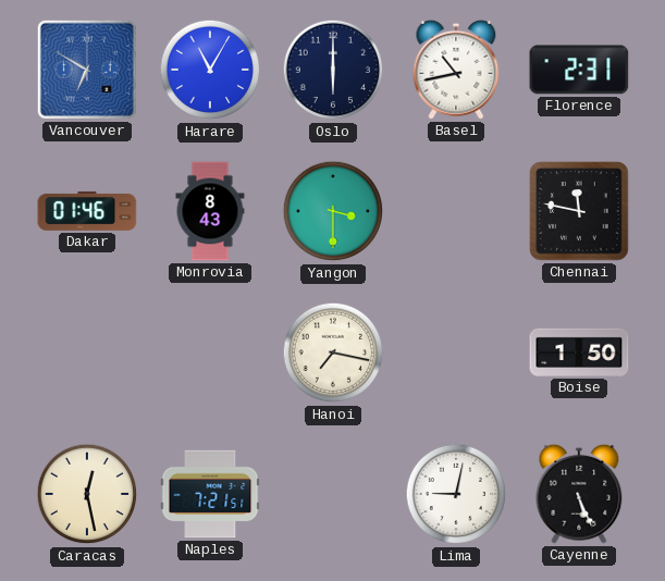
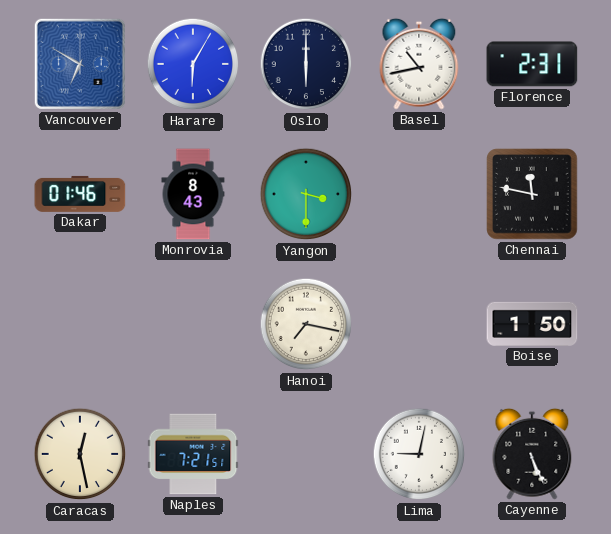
Harare: 11:05 -> 6:05 (193, 64)
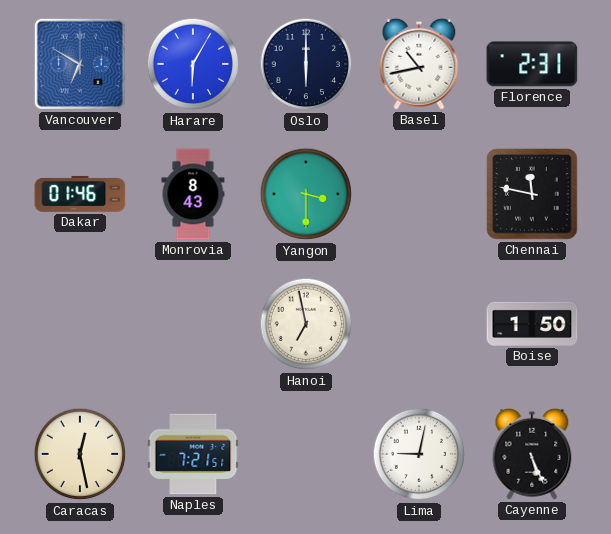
Hanoi: 7:17 -> 6:58 (306, 324)
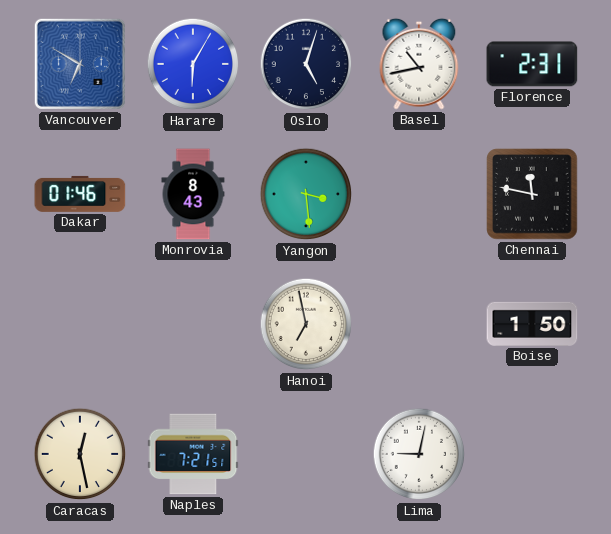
Oslo: 6:00 -> 5:03 (306, 64)
Yangon: 3:30 -> 3:29 (306, 194)
Cayenne: 5:26 -> none (532, 454)
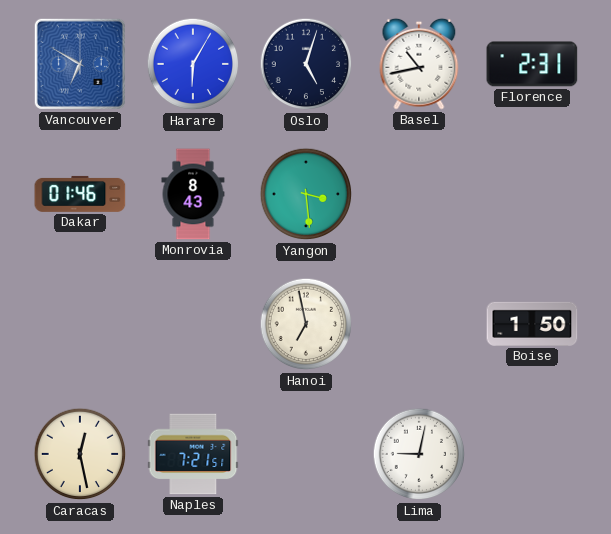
Chennai: 11:47 -> none (532, 194)
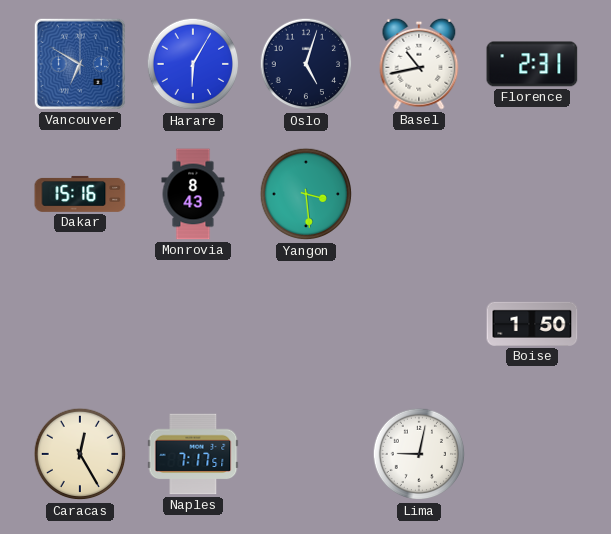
Dakar: 01:46 -> 15:16 (80, 194)
Hanoi: 6:58 -> none (306, 324)
Caracas: 12:28 -> 12:25 (80, 454)
Naples: 7:21 -> 7:17 (193, 454)
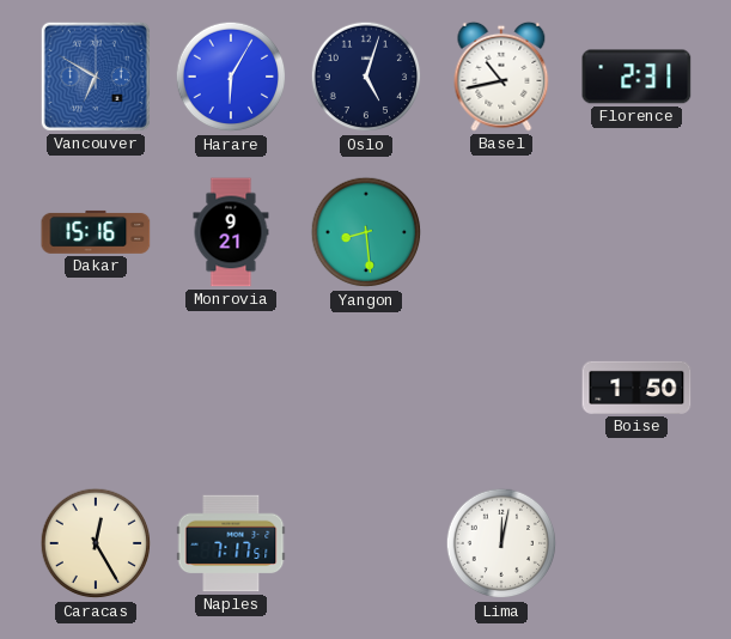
Monrovia: 8:43 -> 9:21 (231, 232)
Yangon: 3:29 -> 8:29 (366, 232)
Lima: 9:02 -> 12:02 (501, 543)
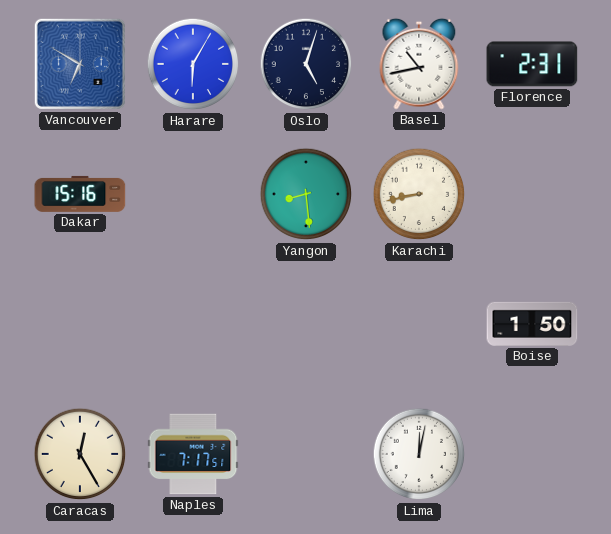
Monrovia: 9:21 -> none (231, 232)
Karachi: none -> 8:43 (419, 194)
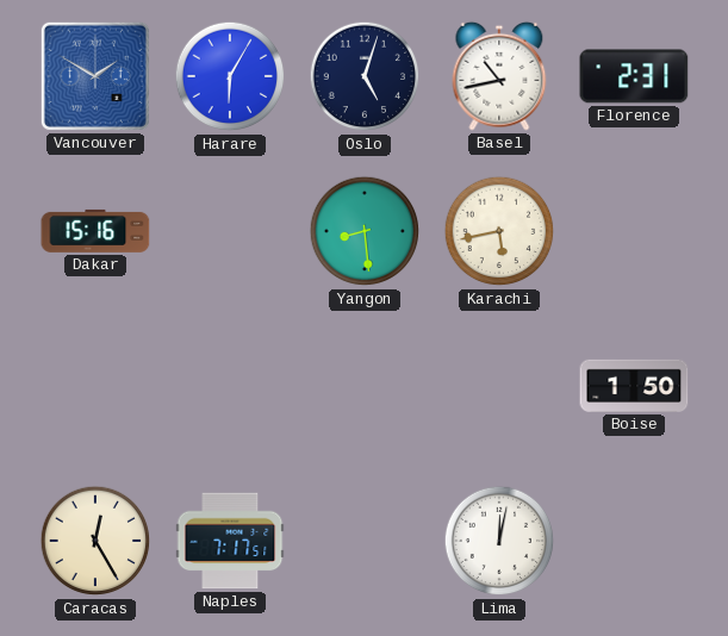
Vancouver: 6:50 -> 1:50 (95, 76)
Karachi: 8:43 -> 5:43 (499, 231)
